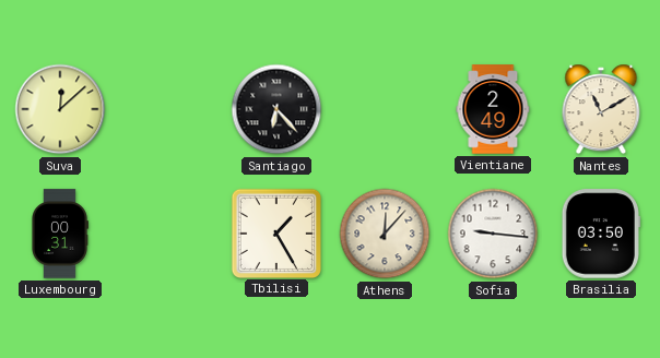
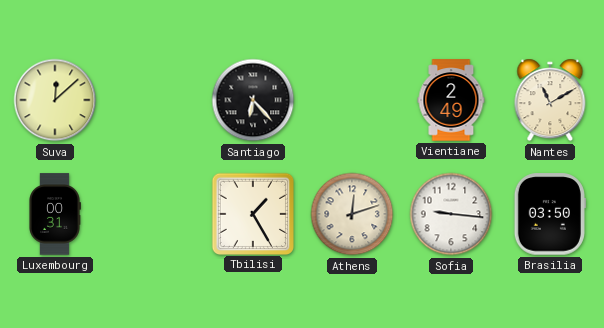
Athens: 12:07 -> 12:12 (352, 214)
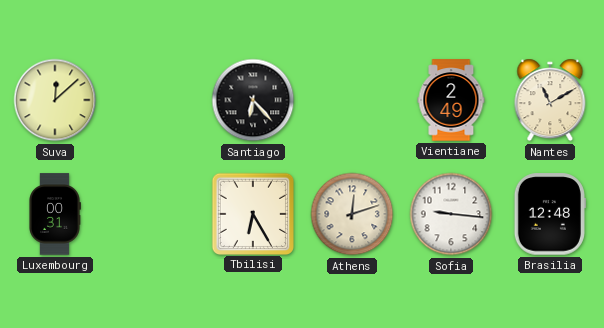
Tbilisi: 1:25 -> 6:25 (252, 213)
Brasilia: 03:50 -> 12:48 (550, 214)
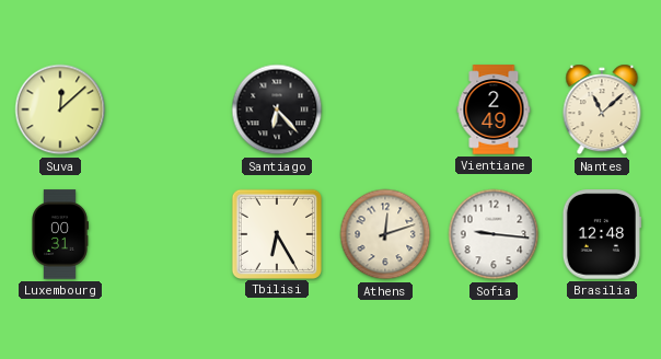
Nantes: 11:10 -> 11:08 (602, 109)
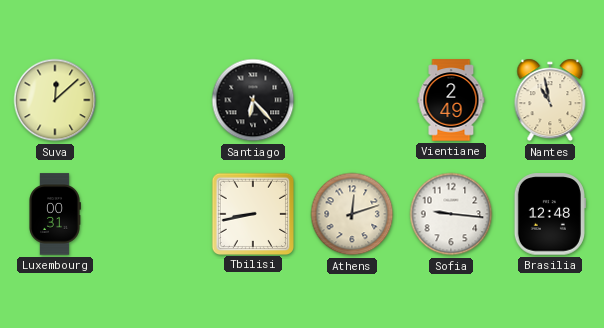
Nantes: 11:08 -> 10:58 (550, 100)
Tbilisi: 6:25 -> 8:43 (252, 213)
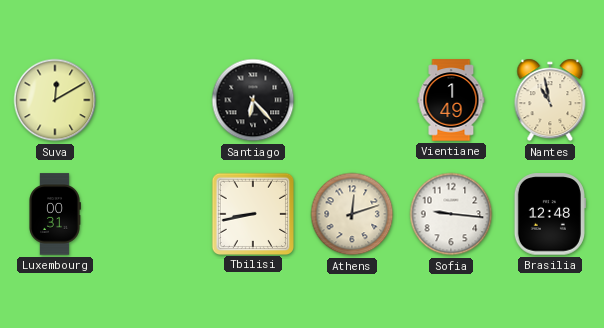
Suva: 12:08 -> 12:10 (55, 100)
Vientiane: 2:49 -> 1:49 (451, 100)
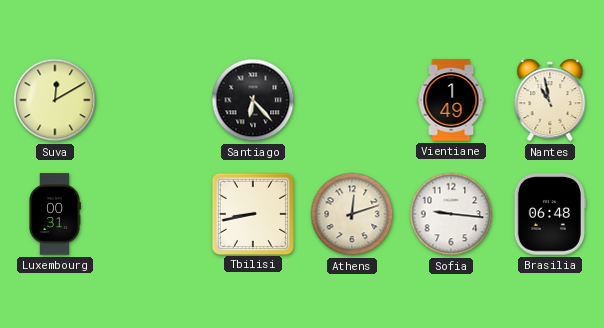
Brasilia: 12:48 -> 06:48 (550, 214)
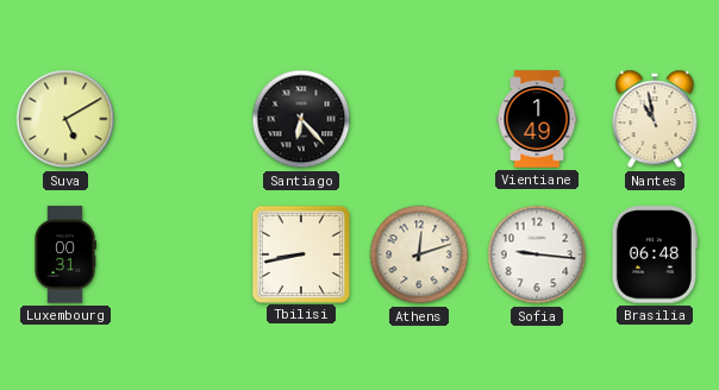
Suva: 12:10 -> 5:10 (65, 119)
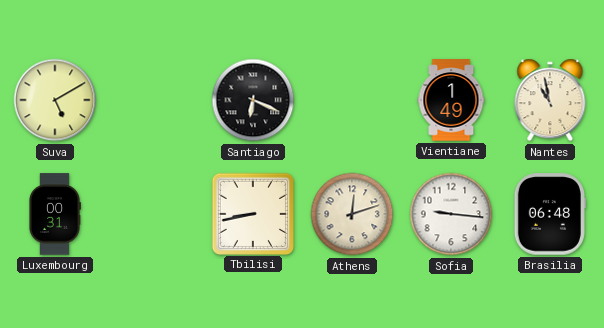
Santiago: 6:23 -> 6:19 (253, 100)
